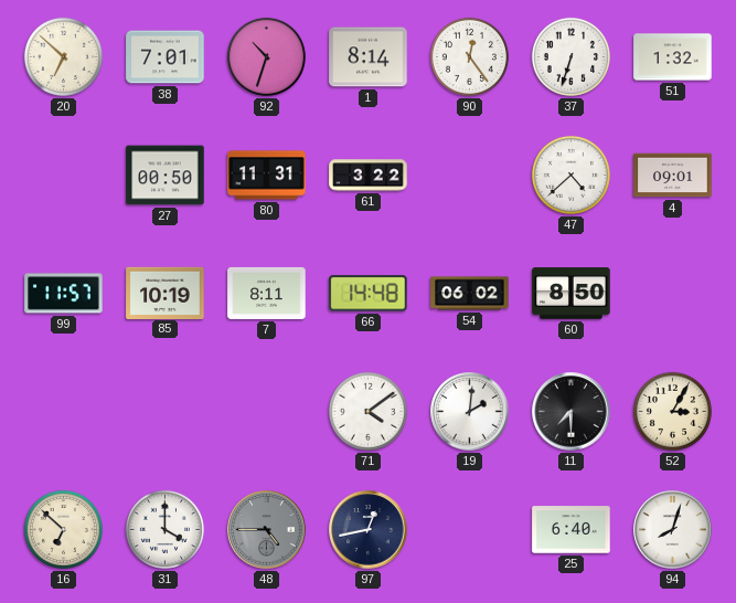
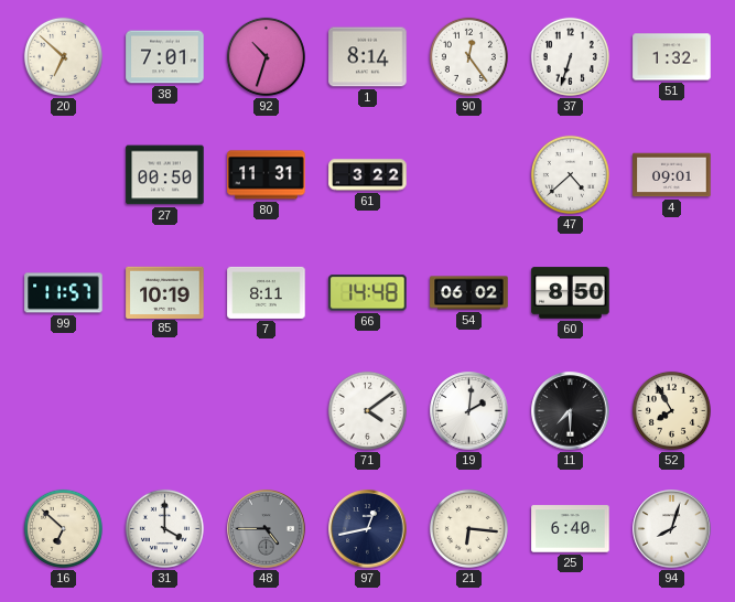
52: 3:05 -> 7:55 (671, 410)
21: none -> 6:16 (468, 528)
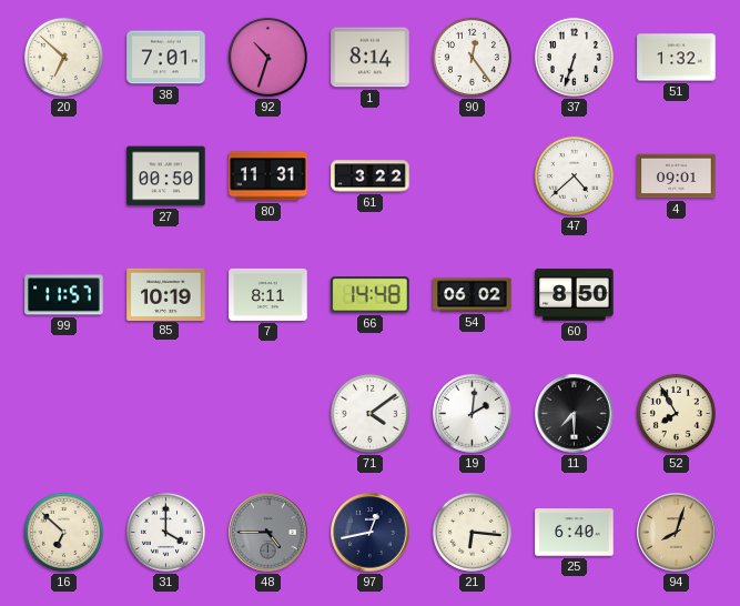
94 dial: white -> champagne (677, 533)
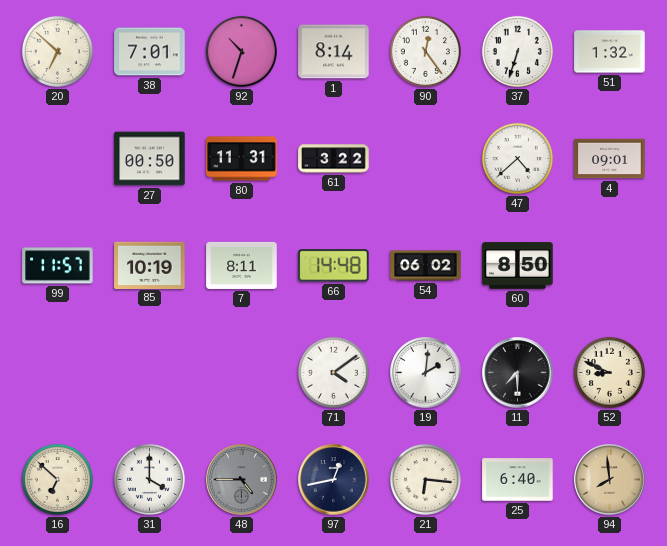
52: 7:55 -> 8:49 (609, 372)
94: 8:03 -> 7:59 (610, 480)
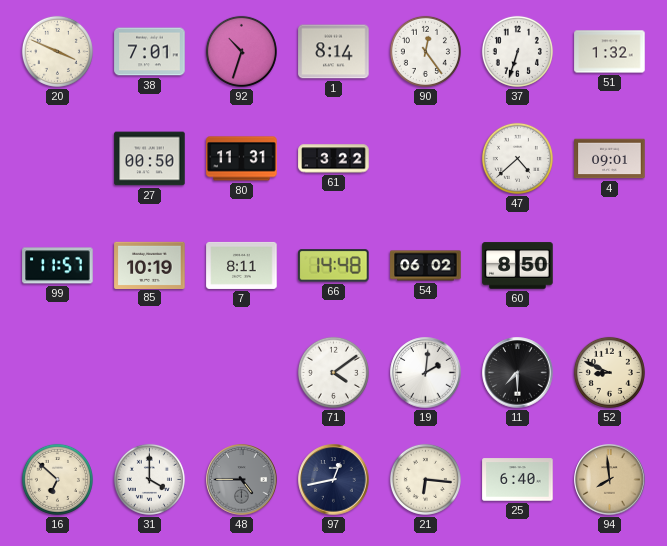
20: 6:52 -> 3:49 (57, 51)
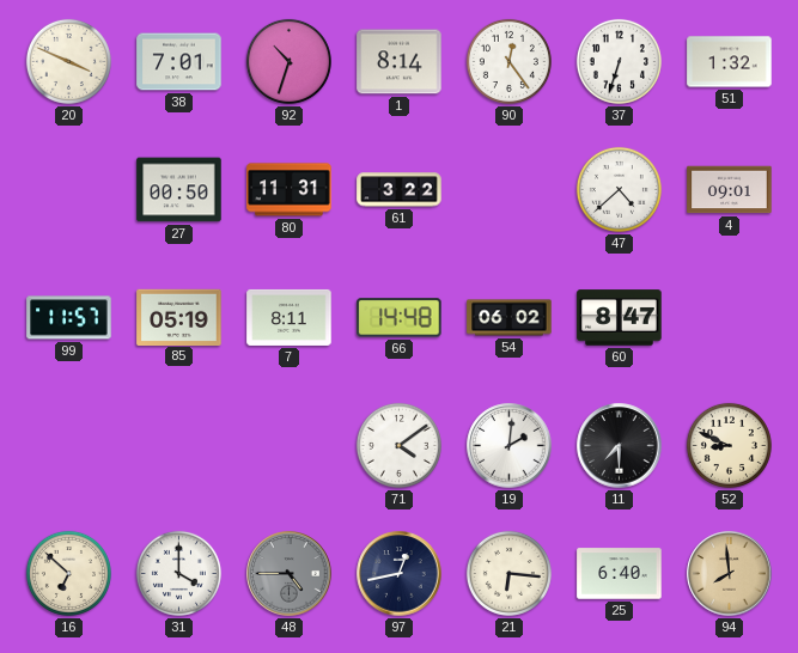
85: 10:19 -> 05:19 (179, 317)
60: 8:50 -> 8:47 (620, 318)
